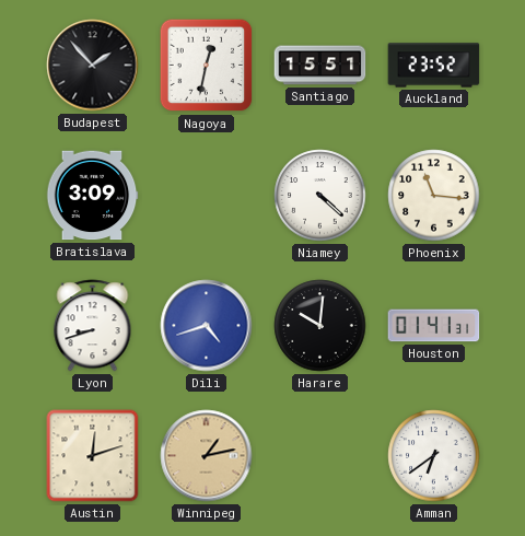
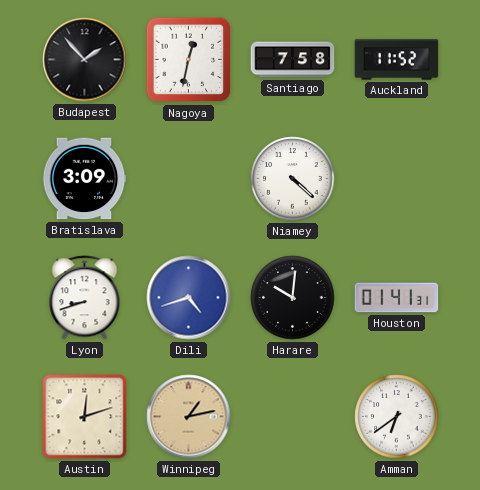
Santiago: 15:51 -> 7:58 (293, 60)
Auckland: 23:52 -> 11:52 (397, 60)
Phoenix: 11:16 -> none (434, 196)
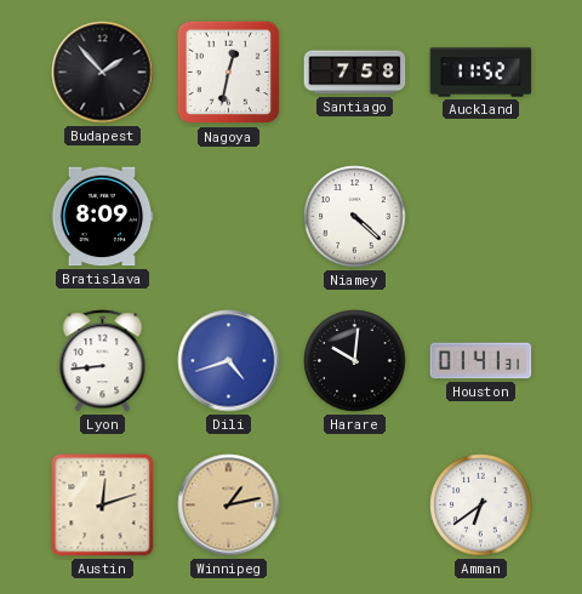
Bratislava: 3:09 -> 8:09 (102, 217)
Lyon: 8:42 -> 8:44 (103, 361)
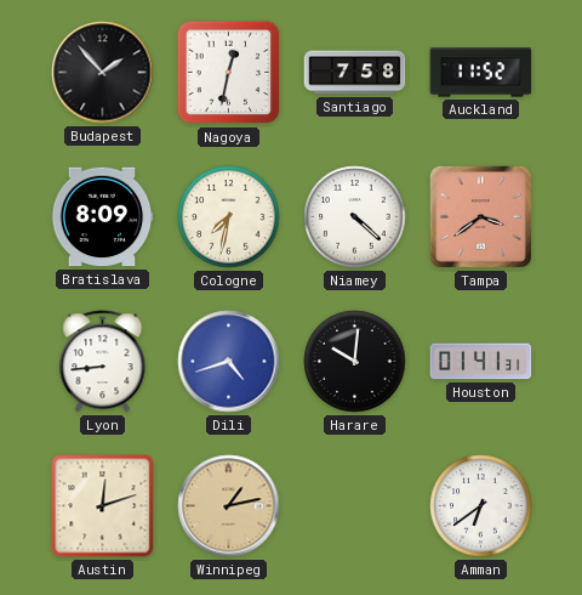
Cologne: none -> 7:32 (229, 217)
Tampa: none -> 3:39 (480, 216)
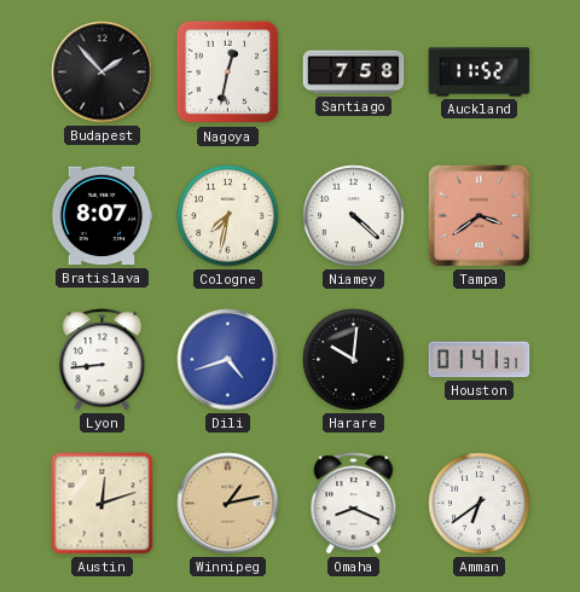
Bratislava: 8:09 -> 8:07 (101, 216)
Omaha: none -> 8:19 (354, 504)
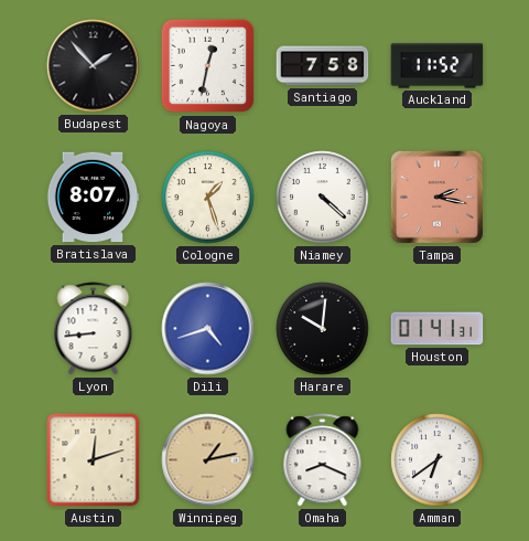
Cologne: 7:32 -> 1:27 (208, 198)
Tampa: 3:39 -> 2:17 (436, 197)
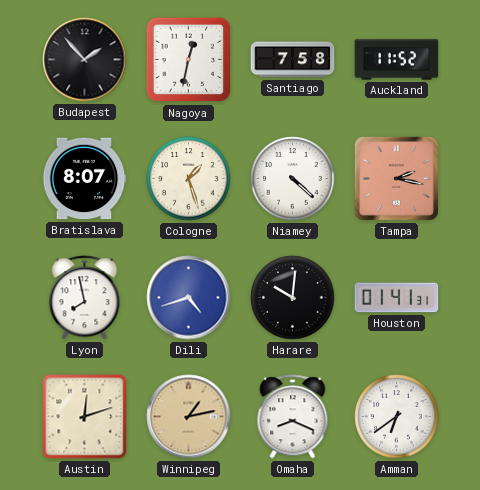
Lyon: 8:44 -> 7:58 (85, 298)
